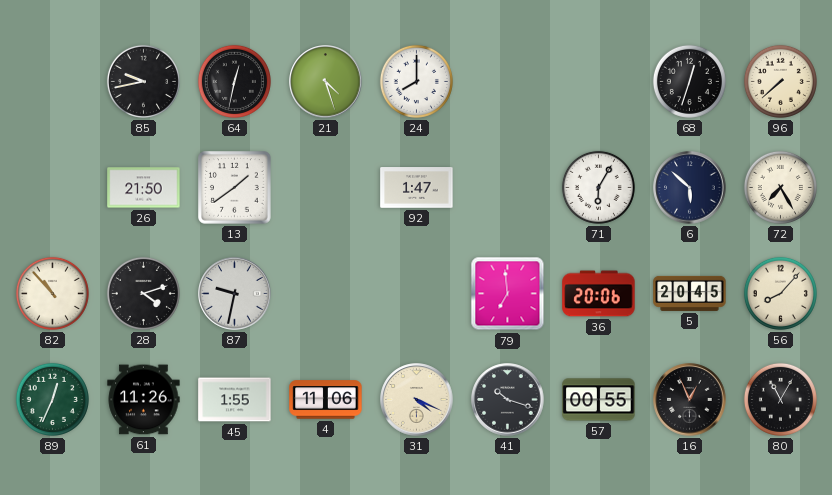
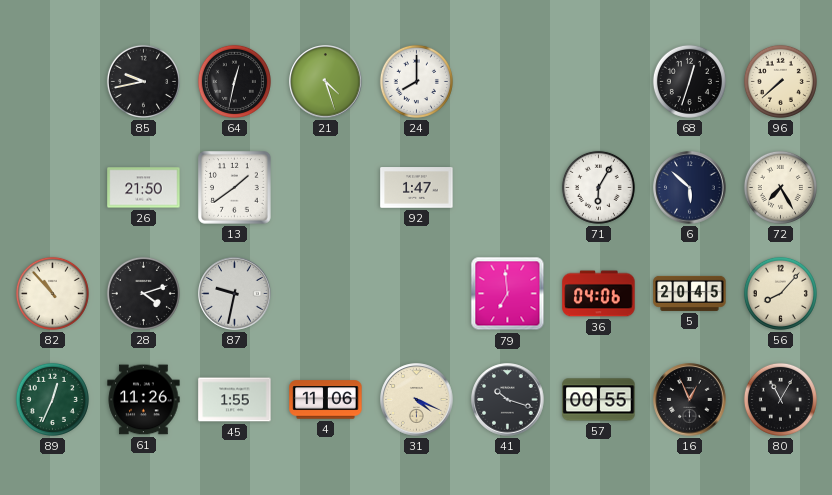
36: 20:06 -> 04:06 (599, 294)
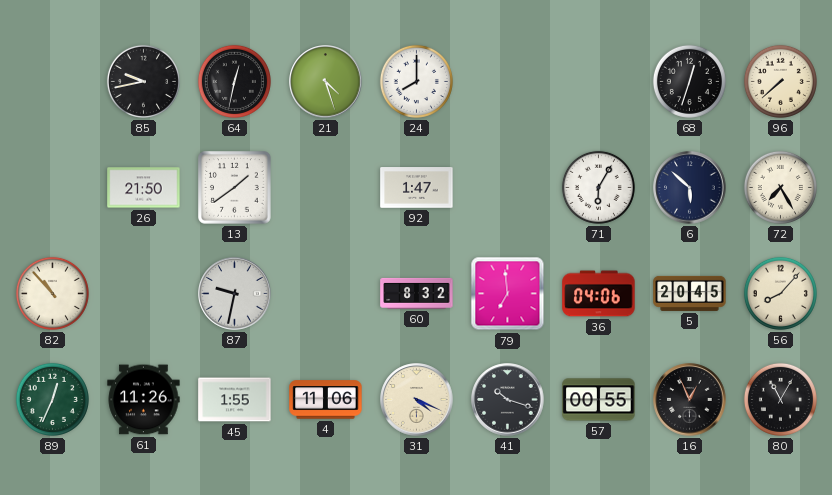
28: 4:12 -> none (143, 293)
60: none -> 8:32 (417, 293)
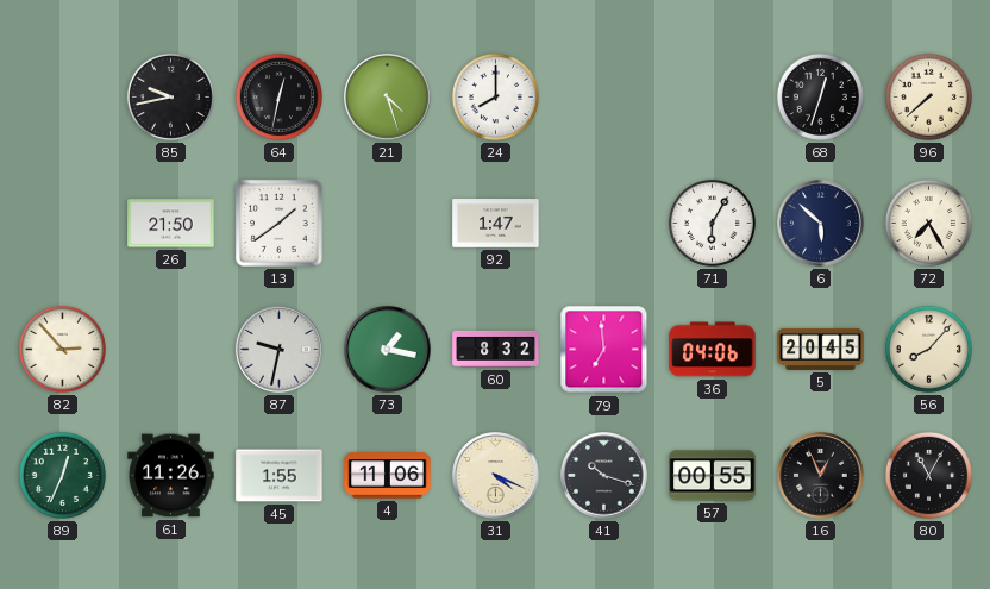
82: 10:53 -> 2:53 (62, 349)
73: none -> 1:17 (388, 350)
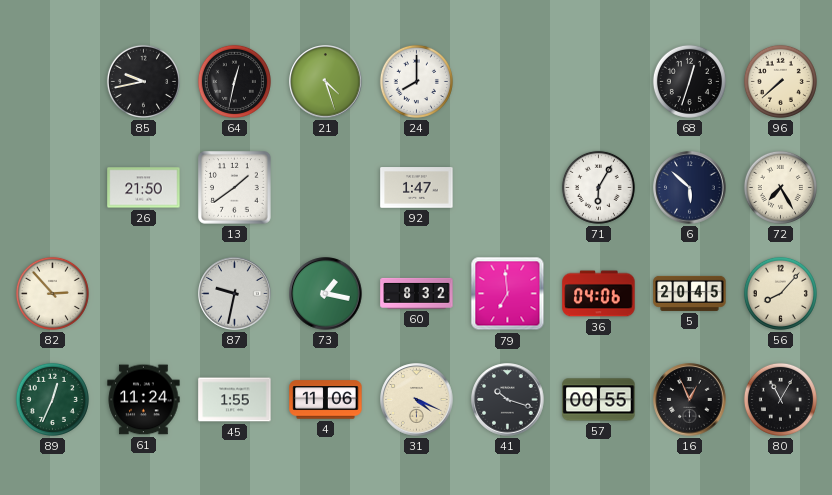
61: 11:26 -> 11:24 (144, 400)
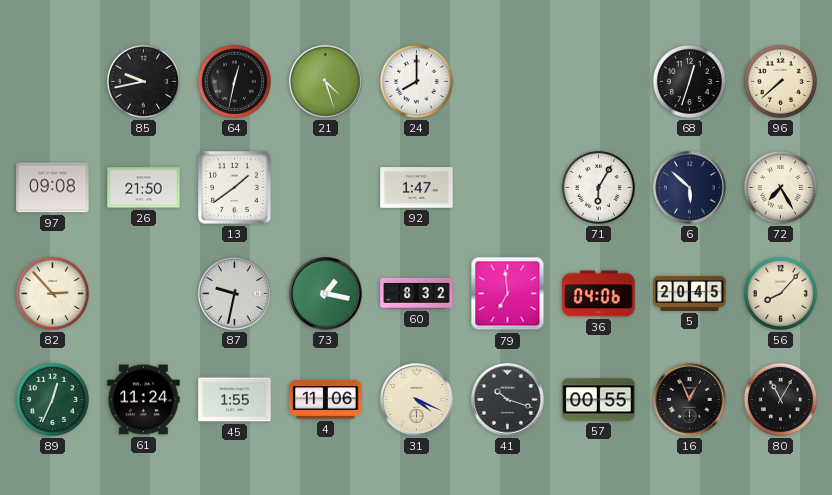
97: none -> 09:08 (53, 188)
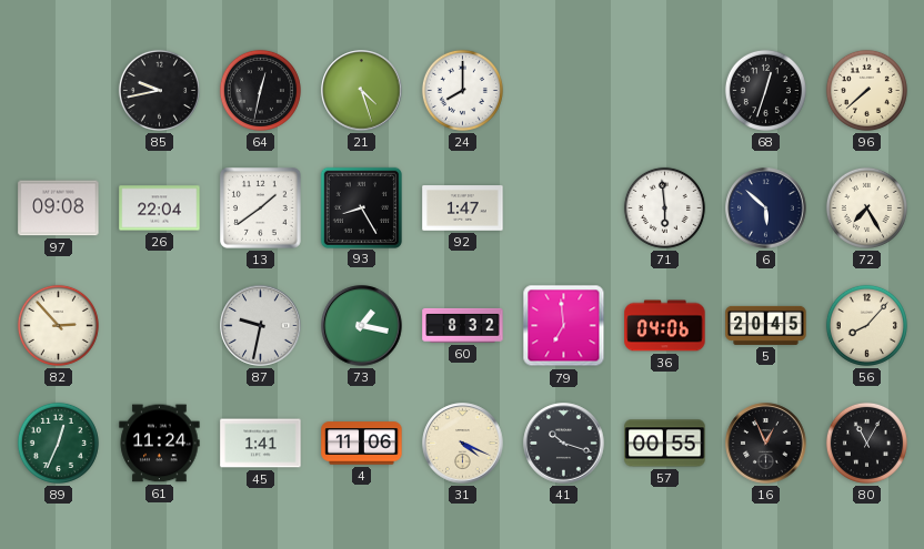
26: 21:50 -> 22:04 (160, 209)
93: none -> 8:25 (361, 207)
71: 6:05 -> 5:59 (664, 207)
45: 1:55 -> 1:41 (261, 444)
